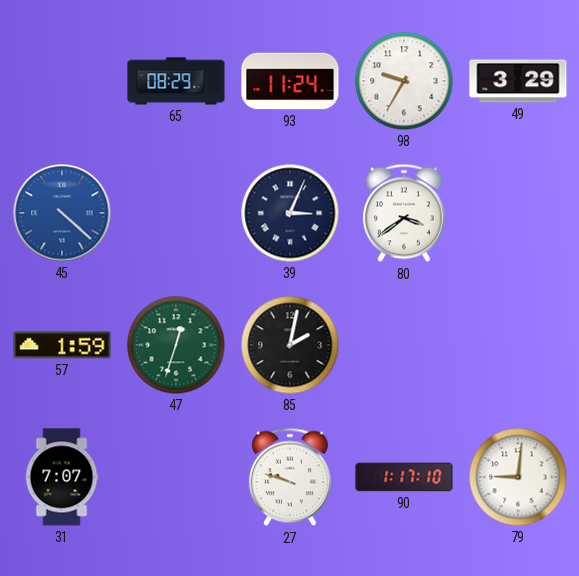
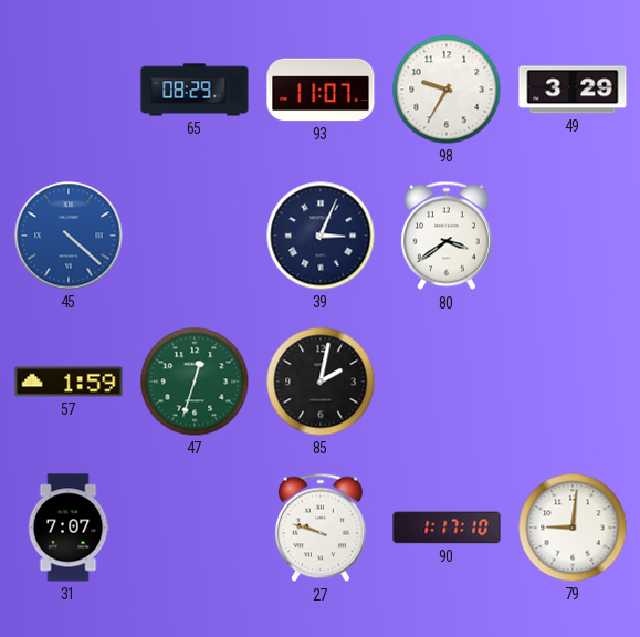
93: 11:24 -> 11:07 (321, 90)
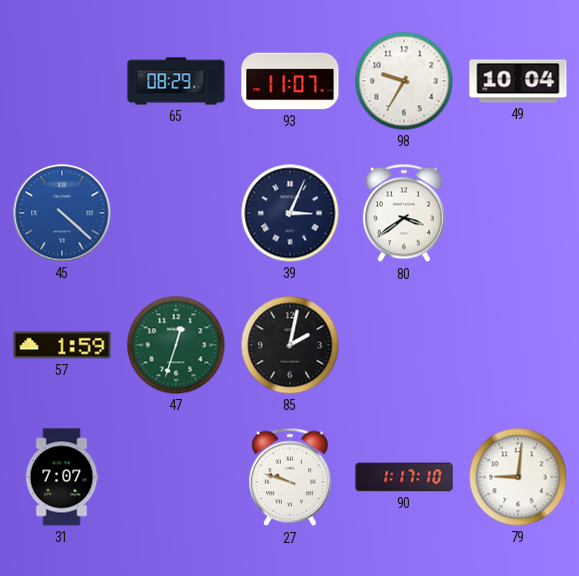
49: 3:29 -> 10:04 (518, 81)
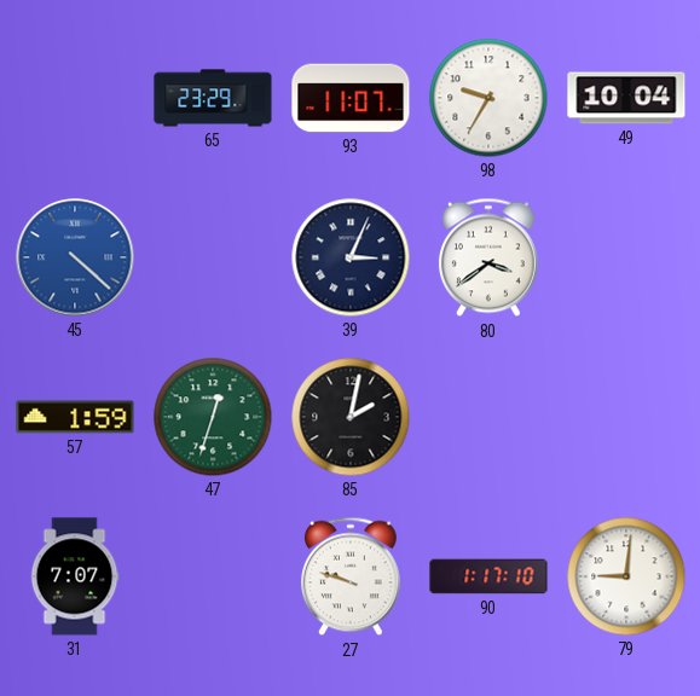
65: 08:29 -> 23:29 (213, 98)
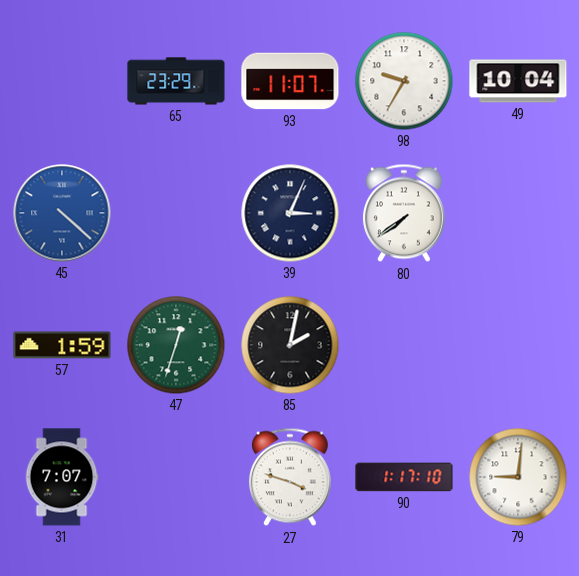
80: 3:39 -> 7:39 (404, 213)
27: 9:48 -> 3:48 (290, 477)
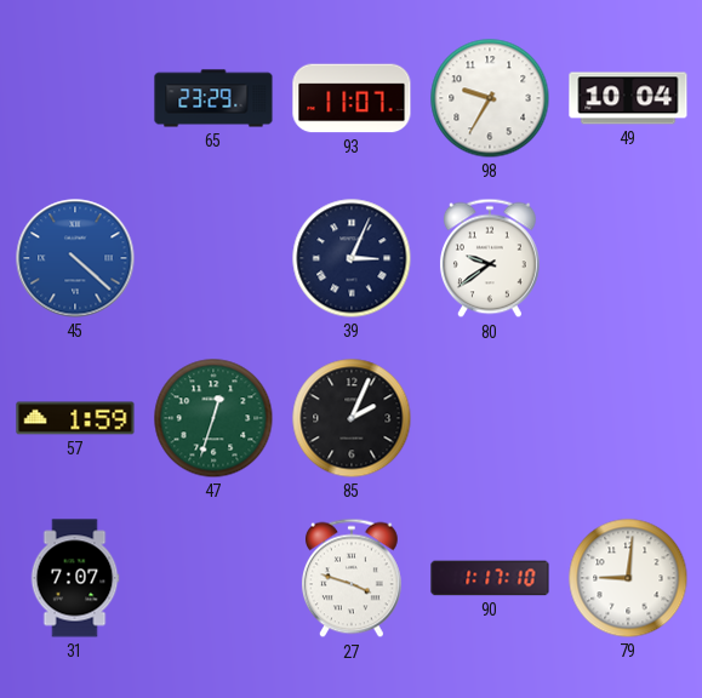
80: 7:39 -> 9:39 (490, 258)
85: 2:02 -> 2:04 (352, 418)
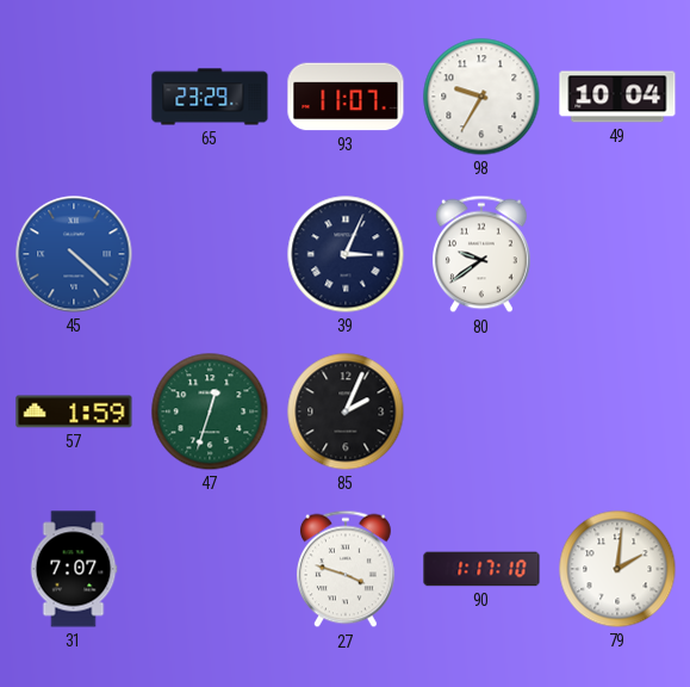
79: 9:01 -> 2:01 (617, 569)
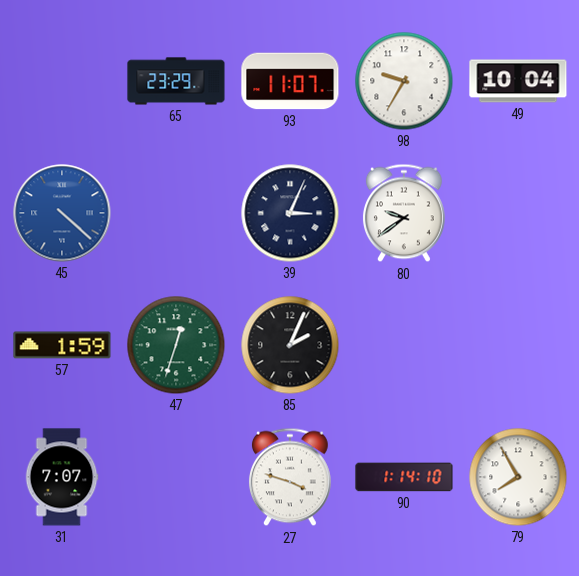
90: 1:17 -> 1:14 (404, 477)
79: 2:01 -> 7:55 (518, 477)
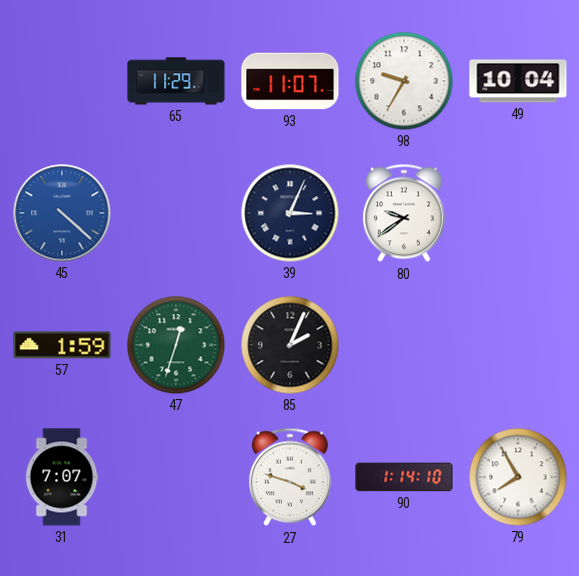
65: 23:29 -> 11:29 (176, 81)
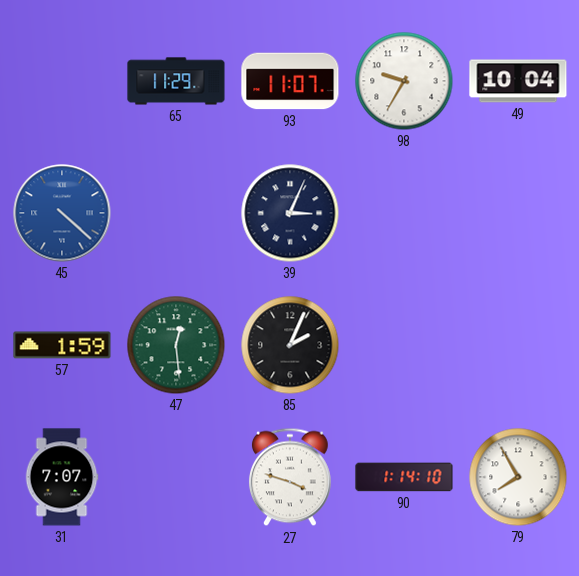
80: 9:39 -> none (404, 213)
47: 12:33 -> 12:29 (176, 345)
